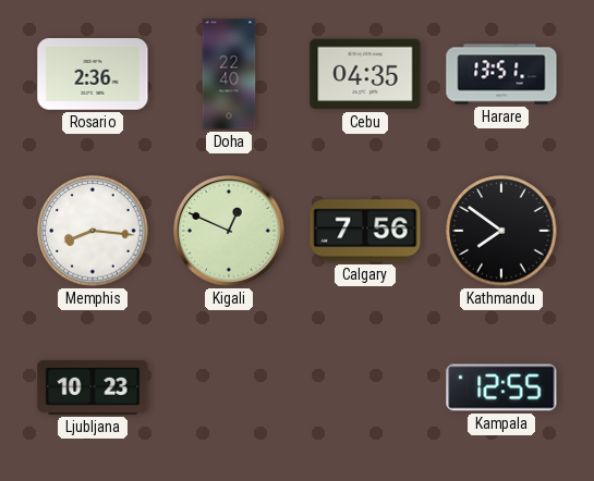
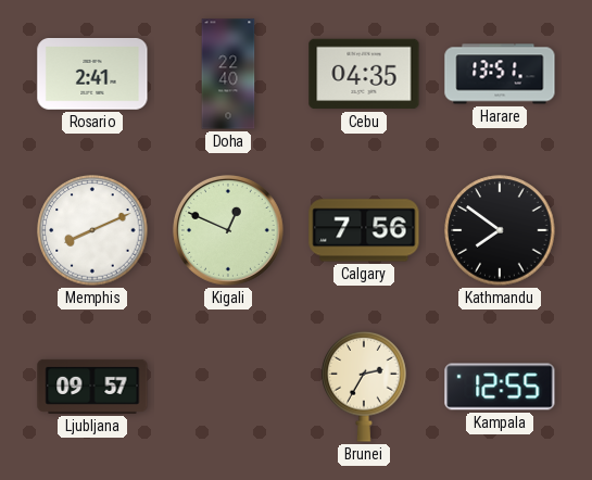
Rosario: 2:36 -> 2:41 (92, 75)
Memphis: 8:16 -> 8:11 (92, 230)
Ljubljana: 10:23 -> 09:57 (92, 387)
Brunei: none -> 2:35 (364, 387)
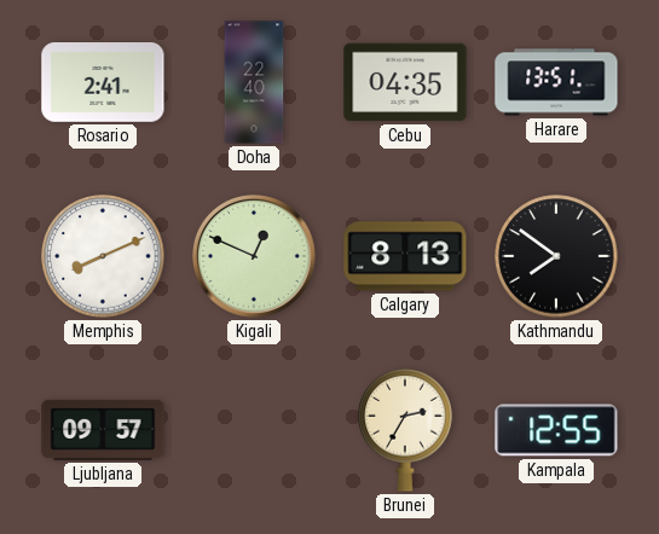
Calgary: 7:56 -> 8:13 (405, 256)
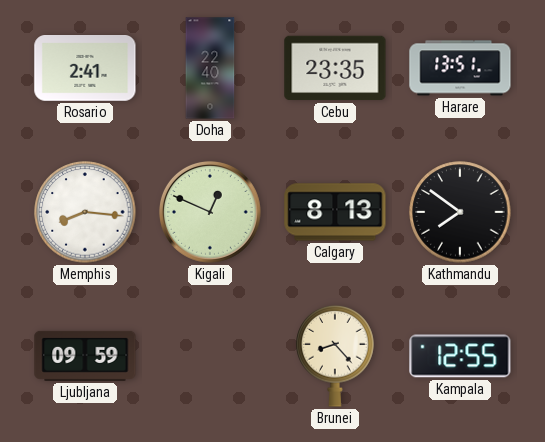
Cebu: 04:35 -> 23:35 (335, 68)
Memphis: 8:11 -> 8:16 (85, 212)
Ljubljana: 09:57 -> 09:59 (85, 356)
Brunei: 2:35 -> 8:23 (335, 356)
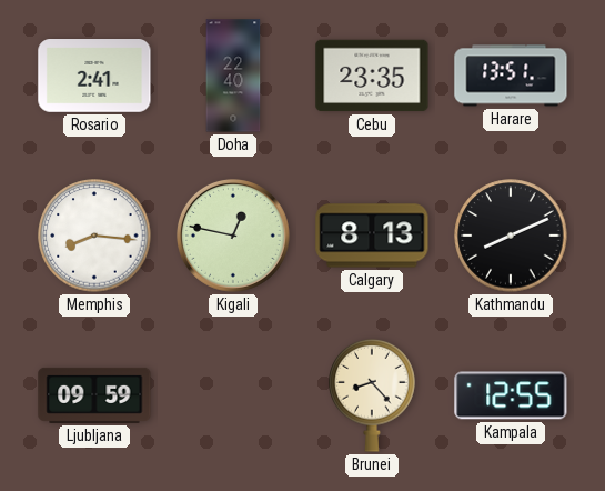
Kigali: 12:49 -> 12:47 (233, 236)
Kathmandu: 7:51 -> 8:11 (511, 236)
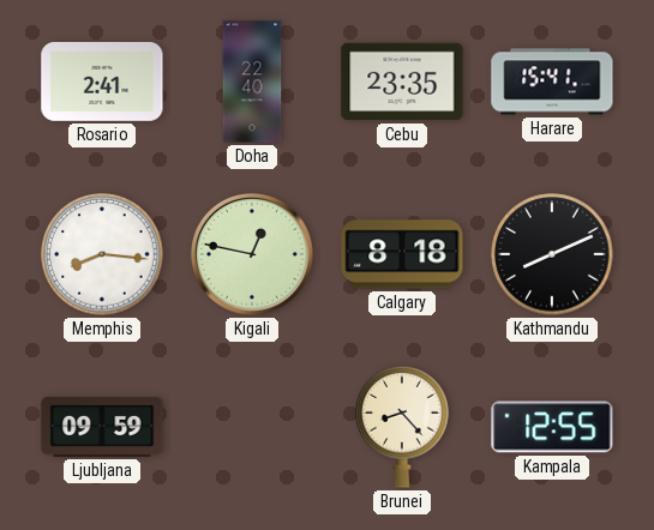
Harare: 13:51 -> 15:41 (552, 82)
Calgary: 8:13 -> 8:18 (402, 254)
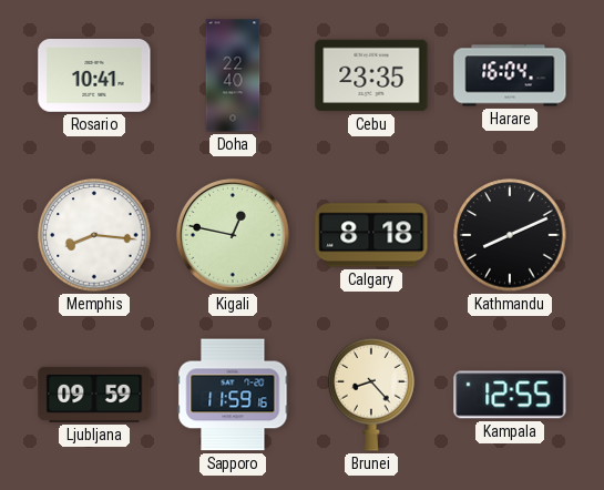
Rosario: 2:41 -> 10:41 (94, 76)
Harare: 15:41 -> 16:04 (510, 75)
Sapporo: none -> 11:59 (233, 395)
